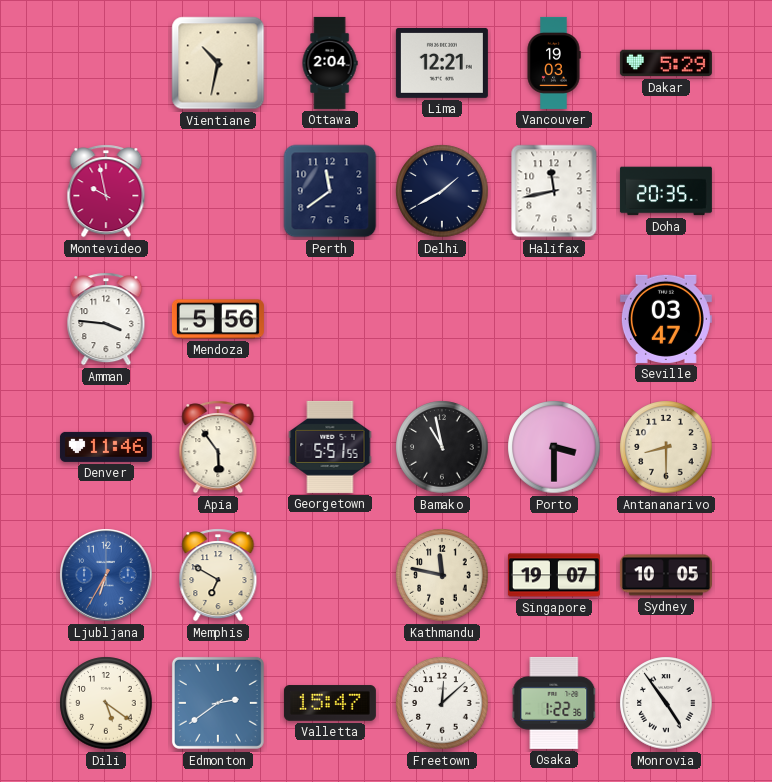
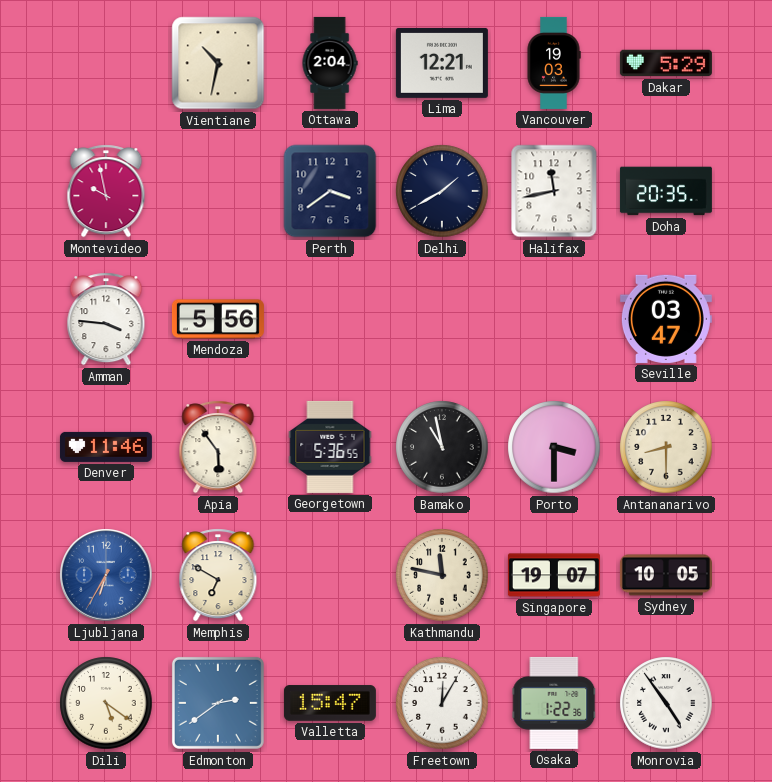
Perth: 11:39 -> 3:39 (330, 191)
Georgetown: 5:51 -> 5:36 (330, 447)
Freetown: 12:08 -> 12:05 (442, 703)
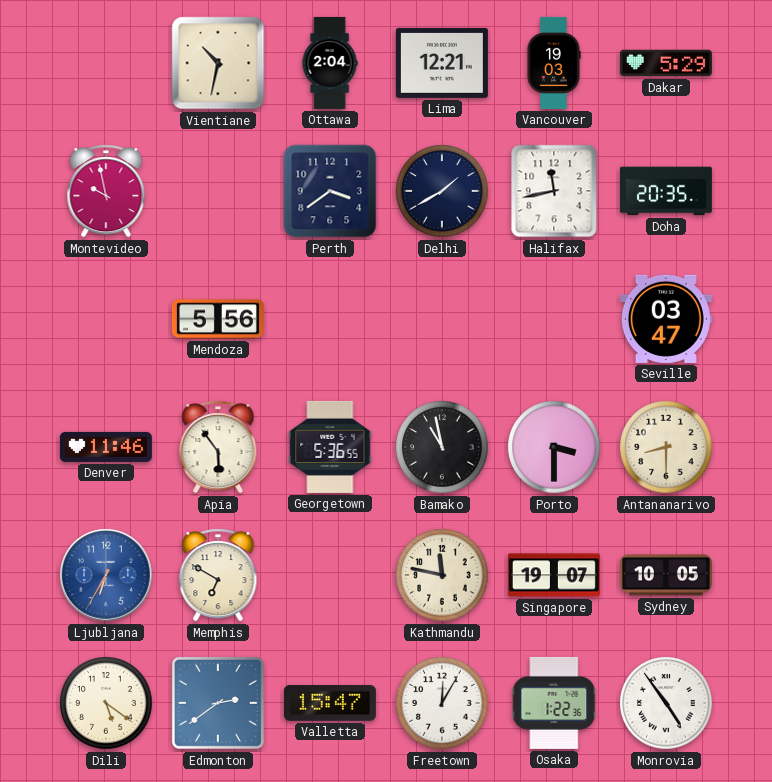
Amman: 3:46 -> none (106, 319)
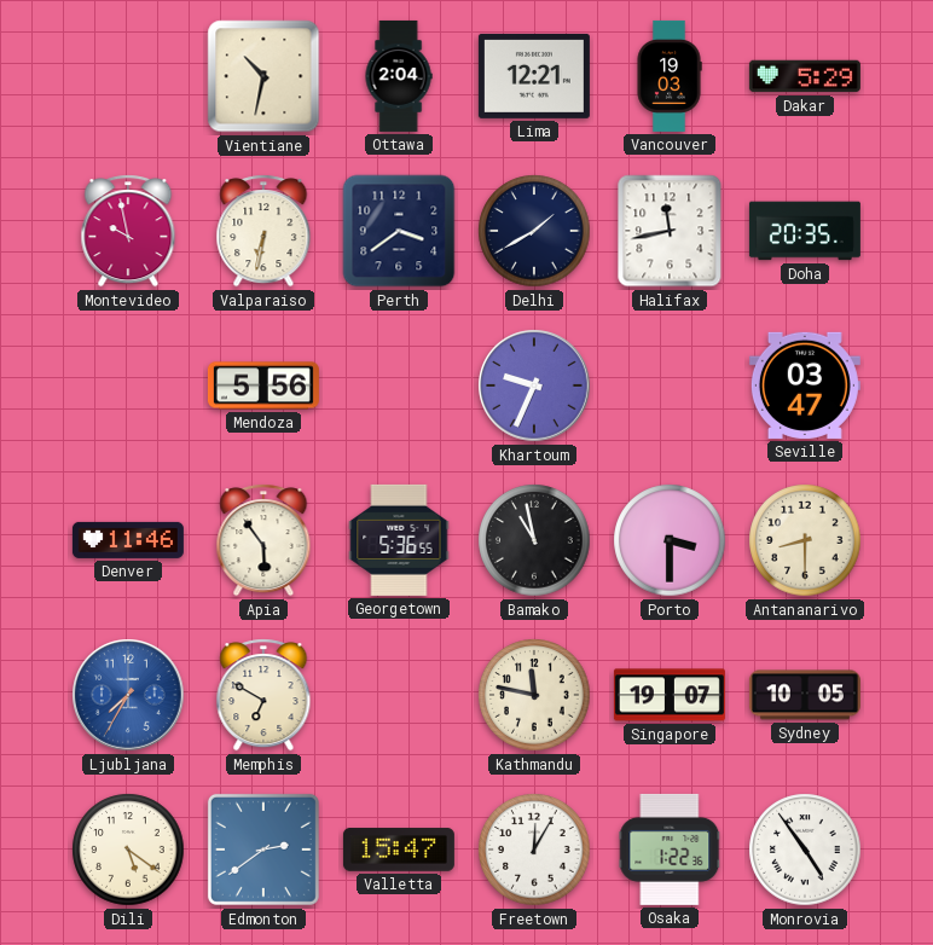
Valparaiso: none -> 6:32 (263, 231)
Khartoum: none -> 9:34 (534, 385)
Ljubljana: 6:35 -> 7:35 (128, 695)
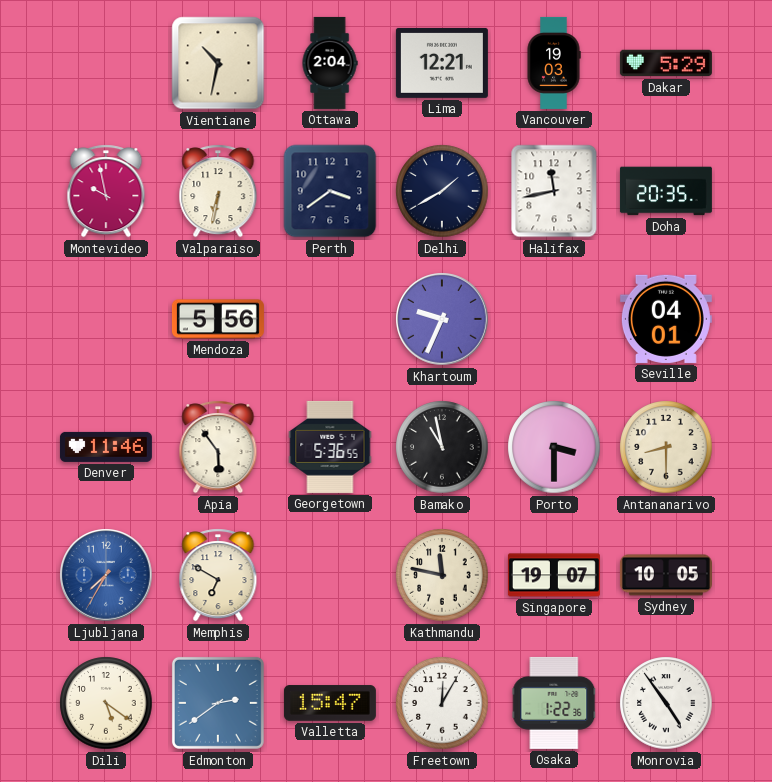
Seville: 03:47 -> 04:01 (666, 319)
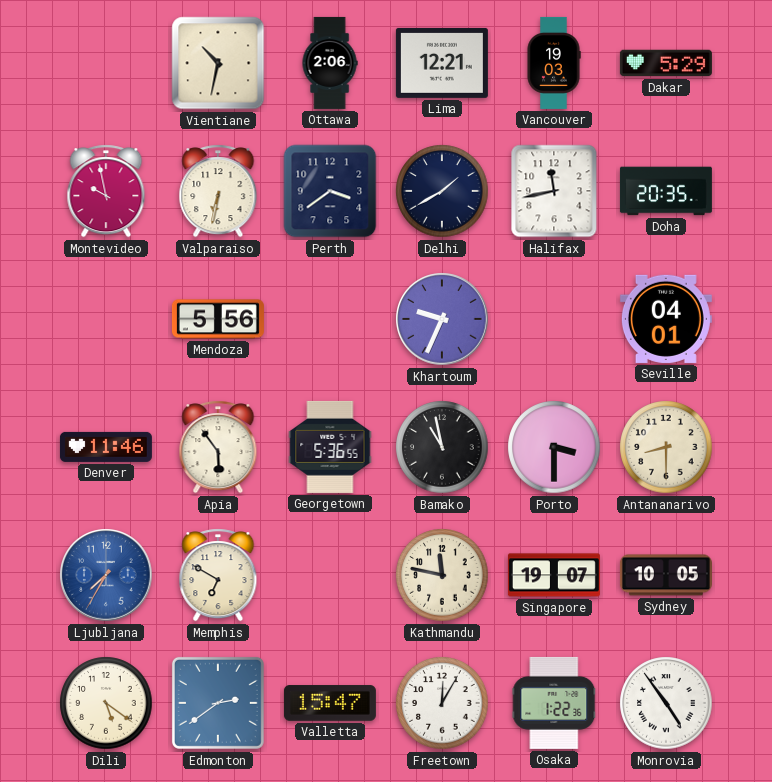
Ottawa: 2:04 -> 2:06 (330, 63)
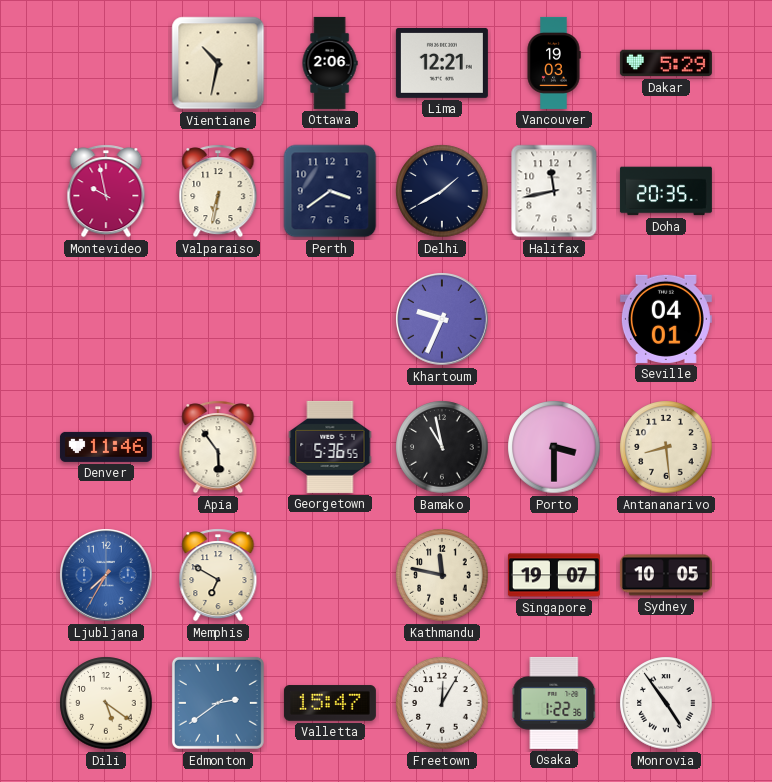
Mendoza: 5:56 -> none (218, 319)
Antananarivo: 8:30 -> 8:29 (666, 447)
